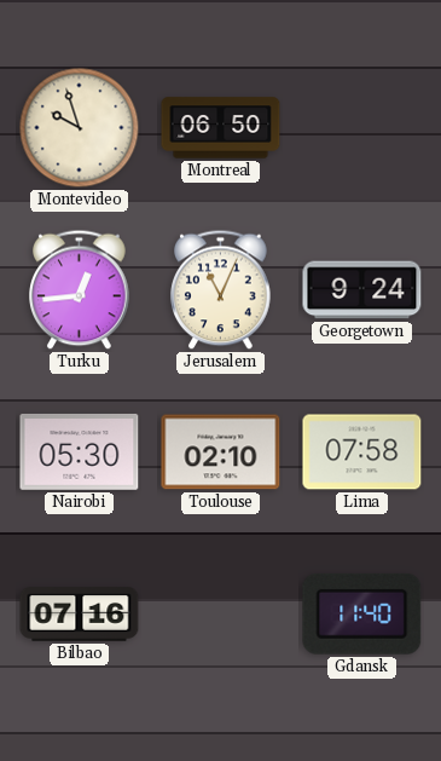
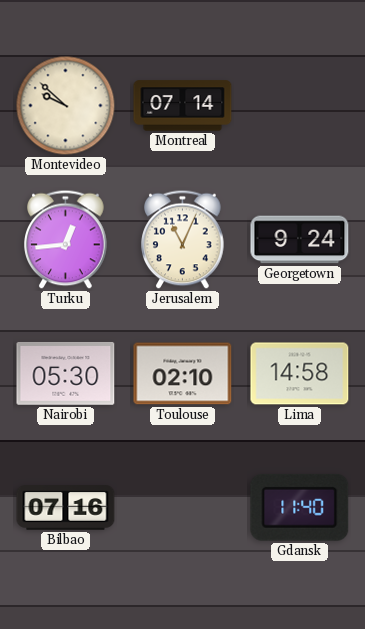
Montevideo: 9:57 -> 9:52 (66, 106)
Montreal: 06:50 -> 07:14 (183, 106)
Lima: 07:58 -> 14:58 (300, 374)
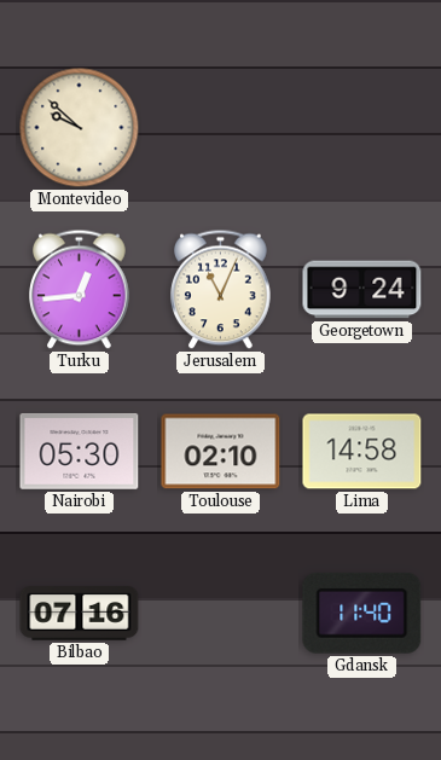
Montreal: 07:14 -> none (183, 106)
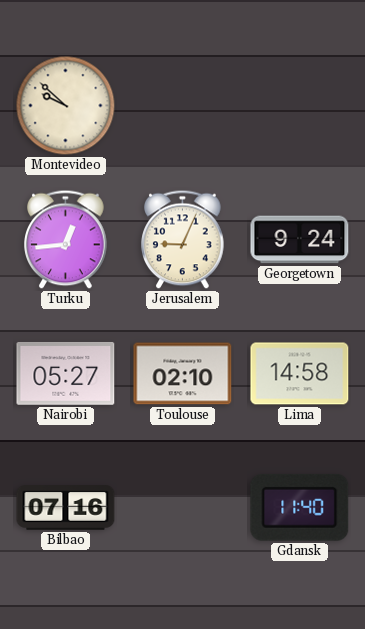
Jerusalem: 11:04 -> 9:04 (183, 240)
Nairobi: 05:30 -> 05:27 (66, 373)
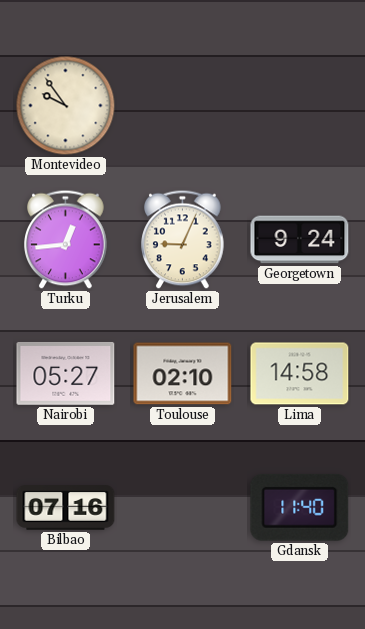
Montevideo: 9:52 -> 9:54 (66, 106)
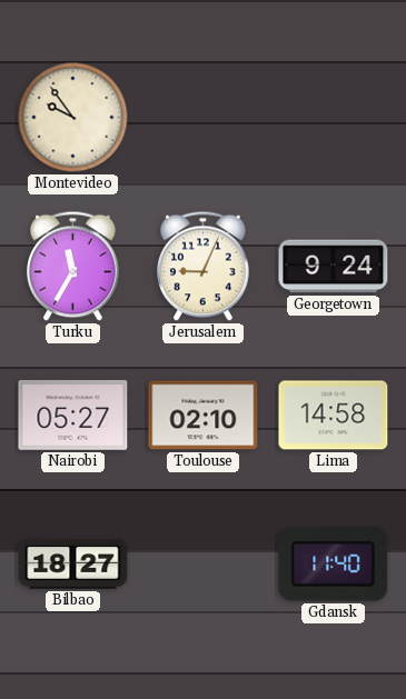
Turku: 12:44 -> 11:35 (73, 267)
Bilbao: 07:16 -> 18:27 (73, 565)
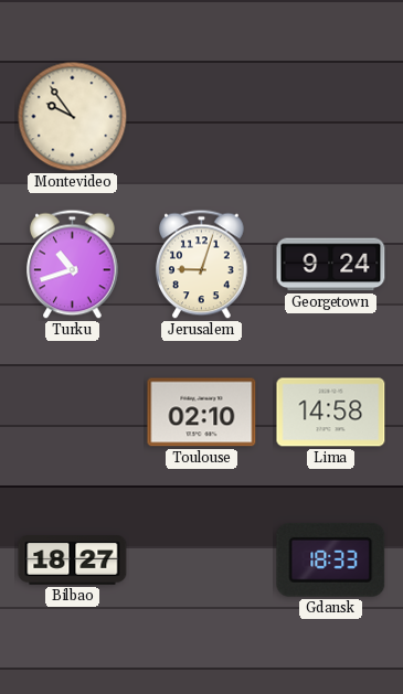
Turku: 11:35 -> 10:42 (73, 265)
Jerusalem: 9:04 -> 9:03 (202, 265)
Nairobi: 05:27 -> none (73, 415)
Gdansk: 11:40 -> 18:33 (331, 559)
